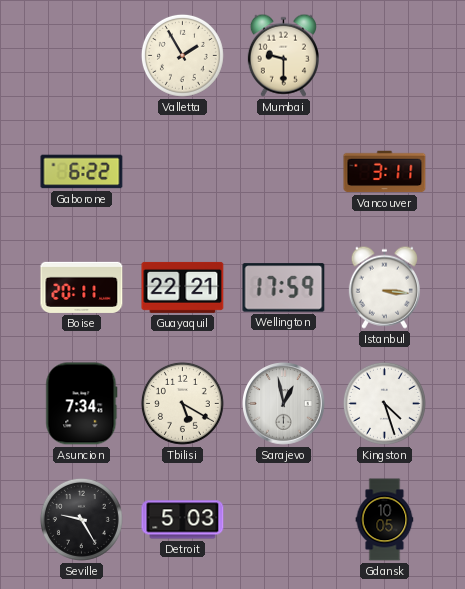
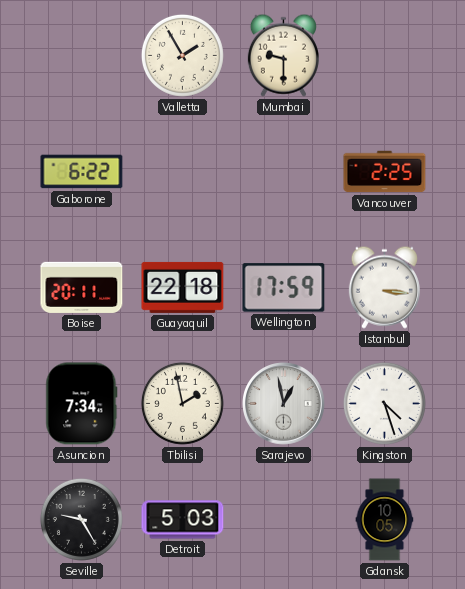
Vancouver: 3:11 -> 2:25 (385, 172)
Guayaquil: 22:21 -> 22:18 (183, 287)
Tbilisi: 5:20 -> 1:58 (182, 403)
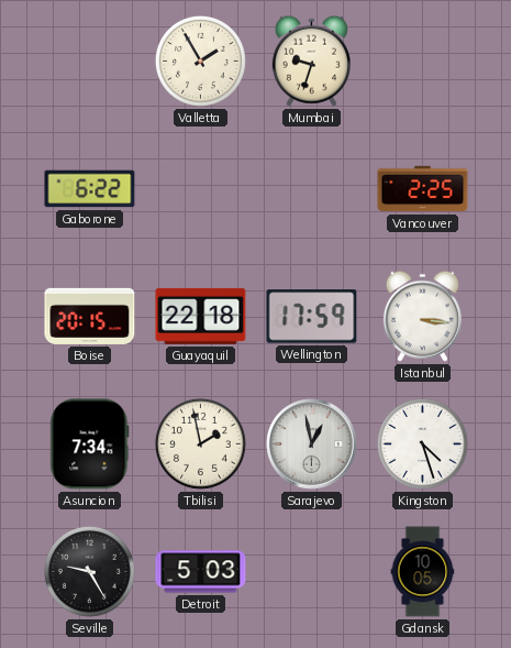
Mumbai: 9:30 -> 9:33 (311, 61)
Boise: 20:11 -> 20:15 (90, 316)
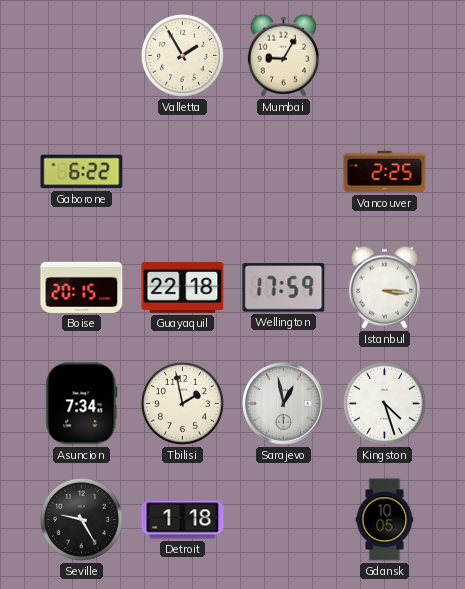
Mumbai: 9:33 -> 9:05 (283, 55)
Detroit: 5:03 -> 1:18 (183, 520)
